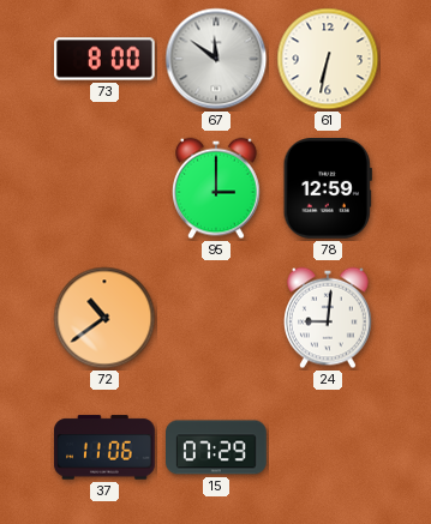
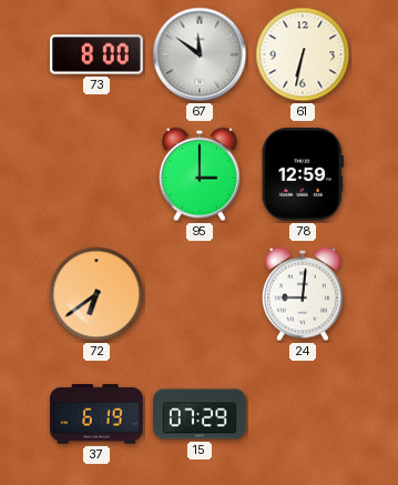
72: 10:39 -> 6:39 (96, 294)
37: 11:06 -> 6:19 (98, 414)
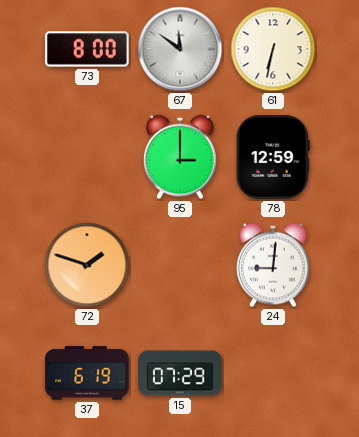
72: 6:39 -> 1:48 (87, 265)
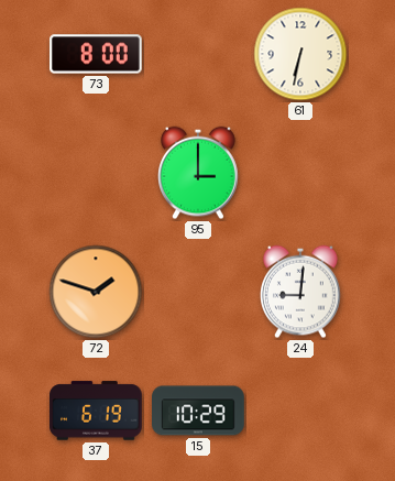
67: 11:51 -> none (180, 49)
78: 12:59 -> none (273, 158)
15: 07:29 -> 10:29 (199, 411)
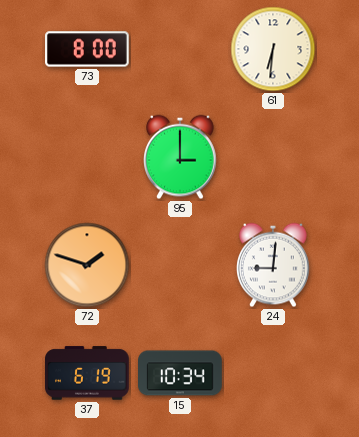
61: 6:32 -> 6:31 (273, 49)
15: 10:29 -> 10:34 (181, 373)
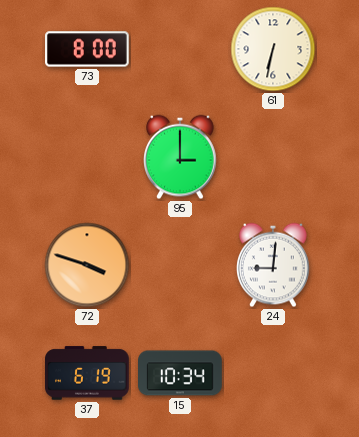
61: 6:31 -> 6:32 (273, 49)
72: 1:48 -> 3:48 (87, 265)
